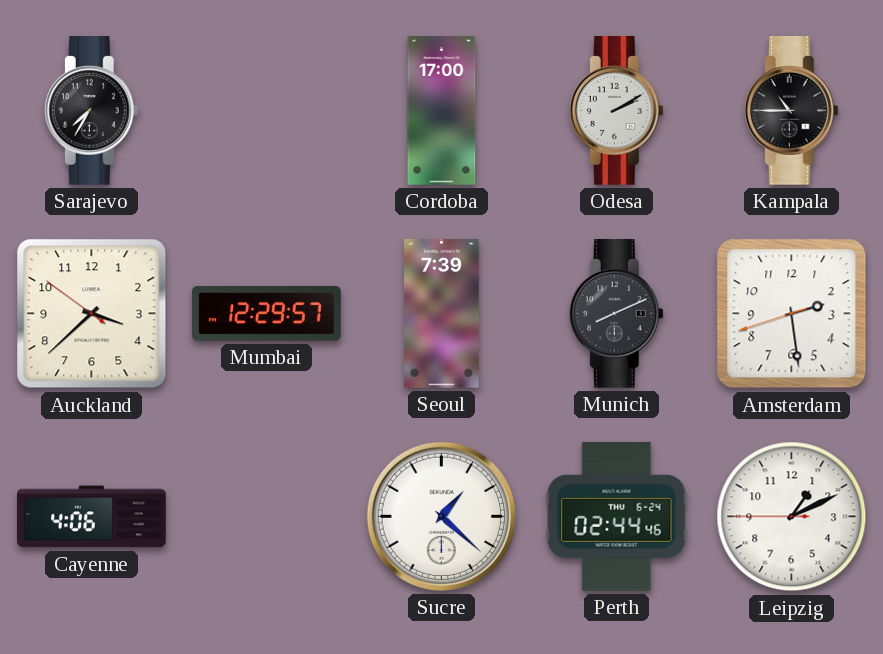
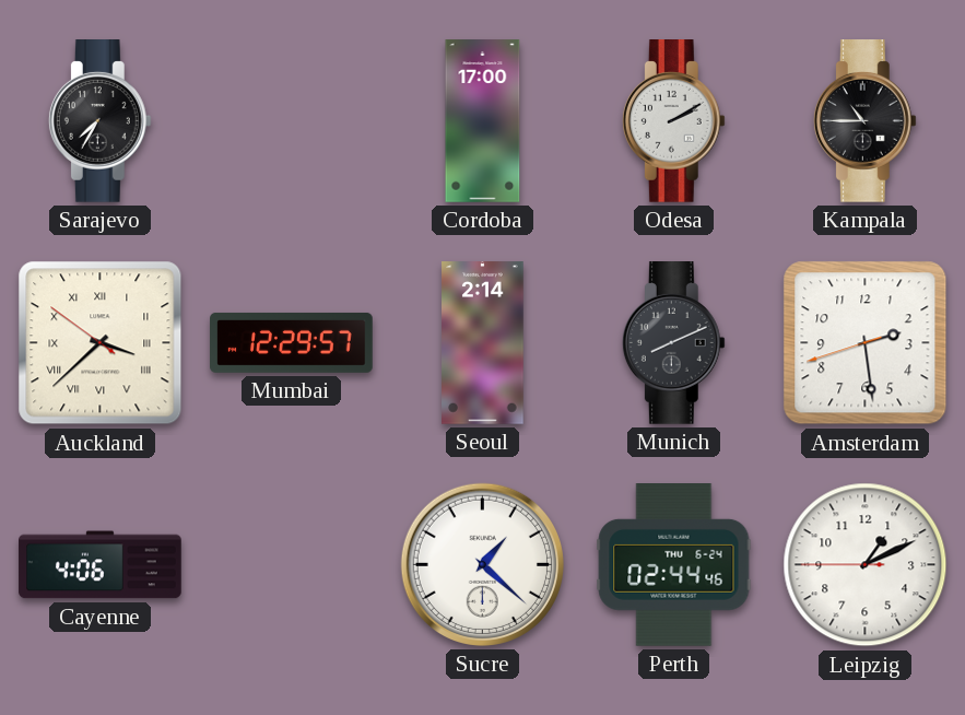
Auckland numerals: Arabic -> Roman (101, 343)
Seoul: 7:39 -> 2:14 (483, 343)
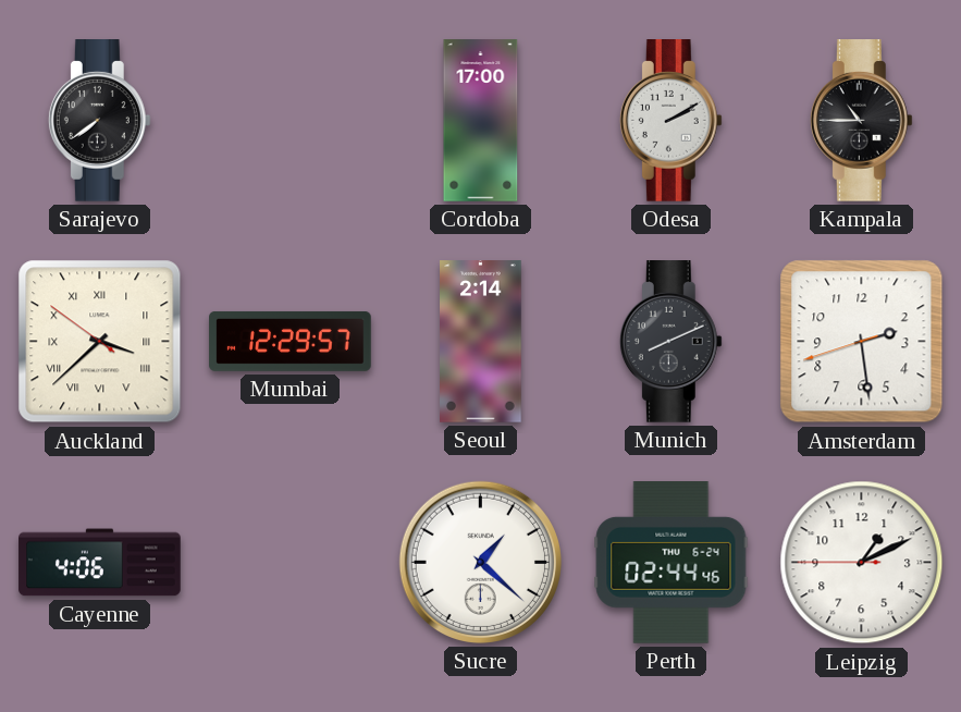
Sarajevo: 7:35 -> 7:39 (99, 121)
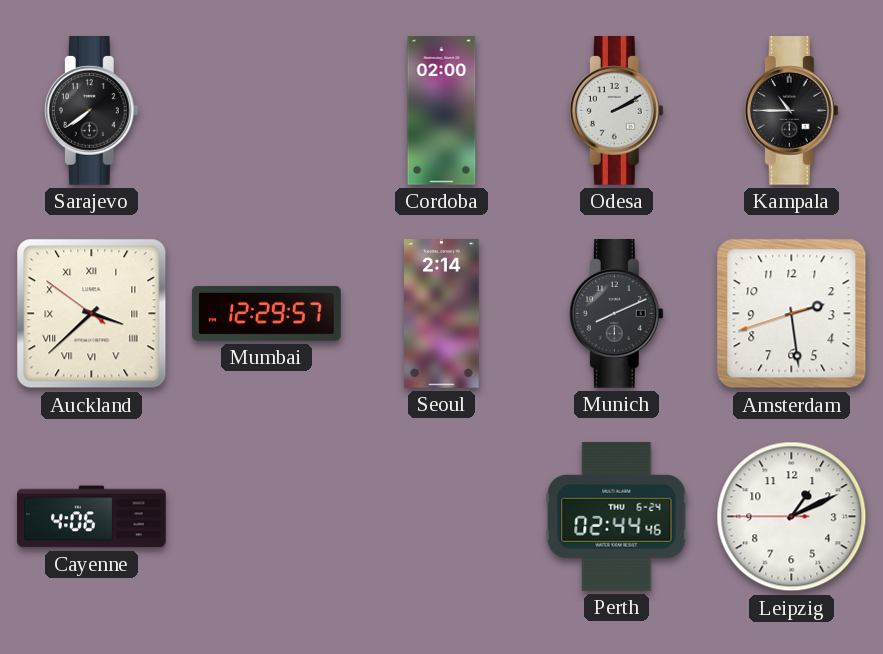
Cordoba: 17:00 -> 02:00 (442, 111)
Sucre: 1:22 -> none (480, 562)
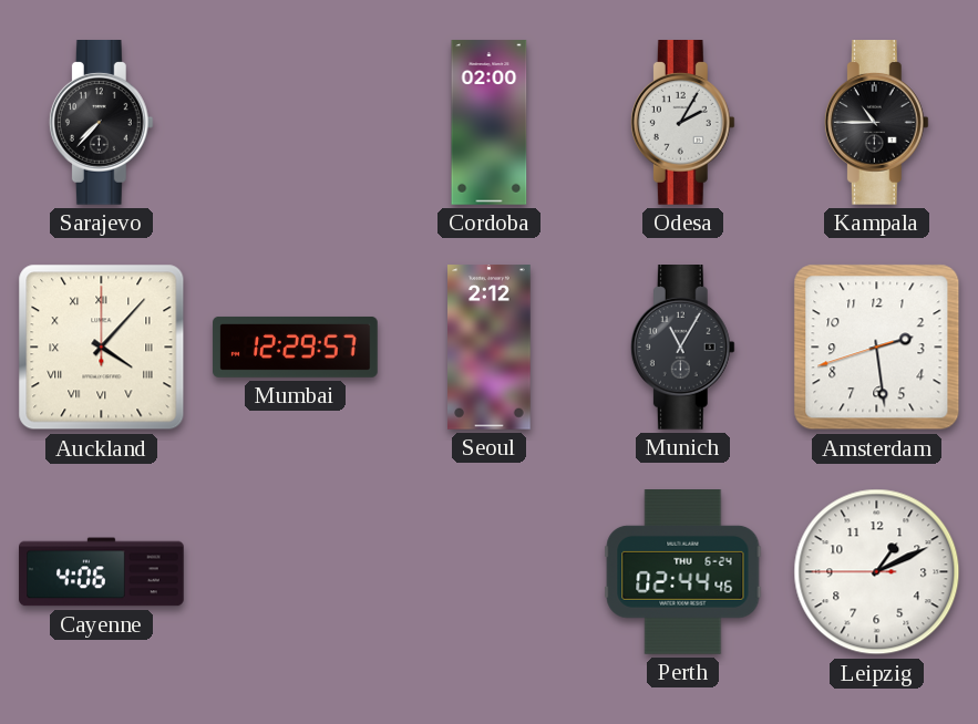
Sarajevo: 7:39 -> 7:37 (101, 123)
Odesa: 2:10 -> 2:05 (682, 123)
Auckland: 3:37 -> 4:07 (102, 348)
Seoul: 2:14 -> 2:12 (490, 348)
Munich: 8:11 -> 11:05 (682, 348)
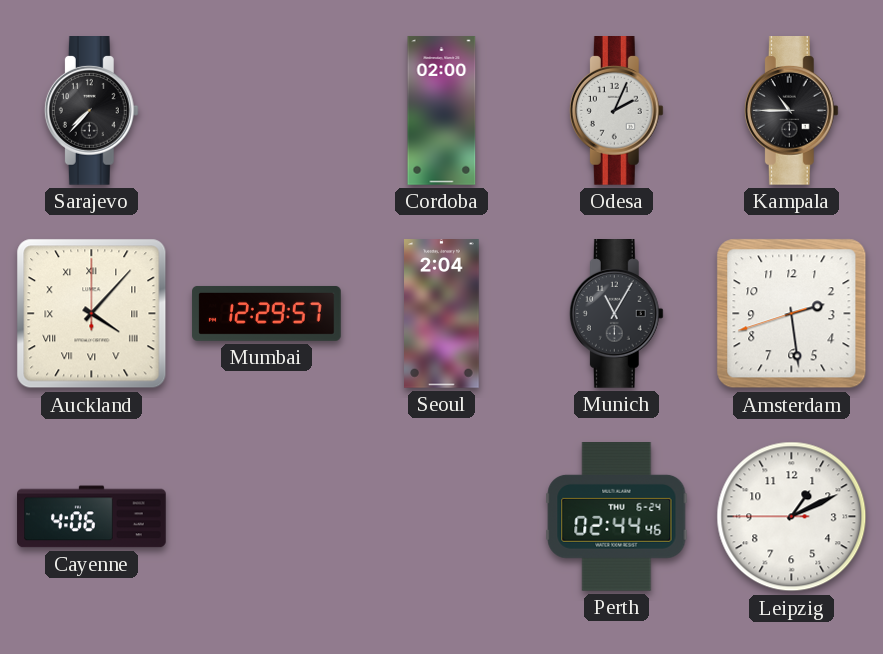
Odesa: 2:05 -> 2:04 (616, 111)
Seoul: 2:12 -> 2:04 (442, 314)
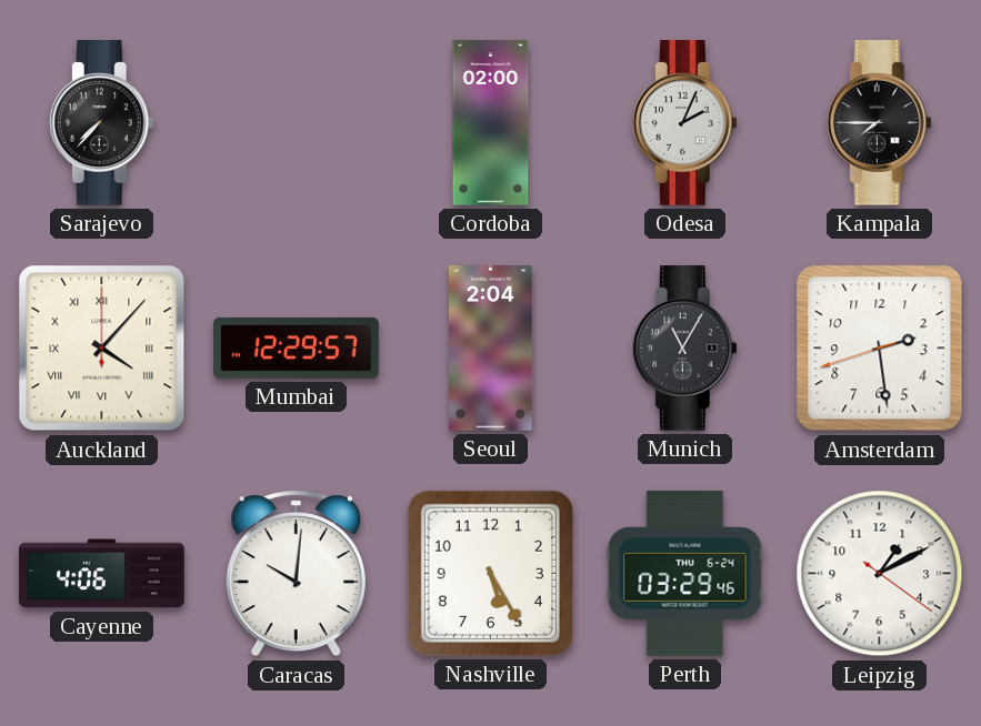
Kampala: 10:45 -> 7:45 (879, 123)
Caracas: none -> 10:01 (296, 573)
Nashville: none -> 5:25 (490, 573)
Perth: 02:44 -> 03:29 (685, 574)
Leipzig: 1:10:45 -> 1:10:21 (880, 574)
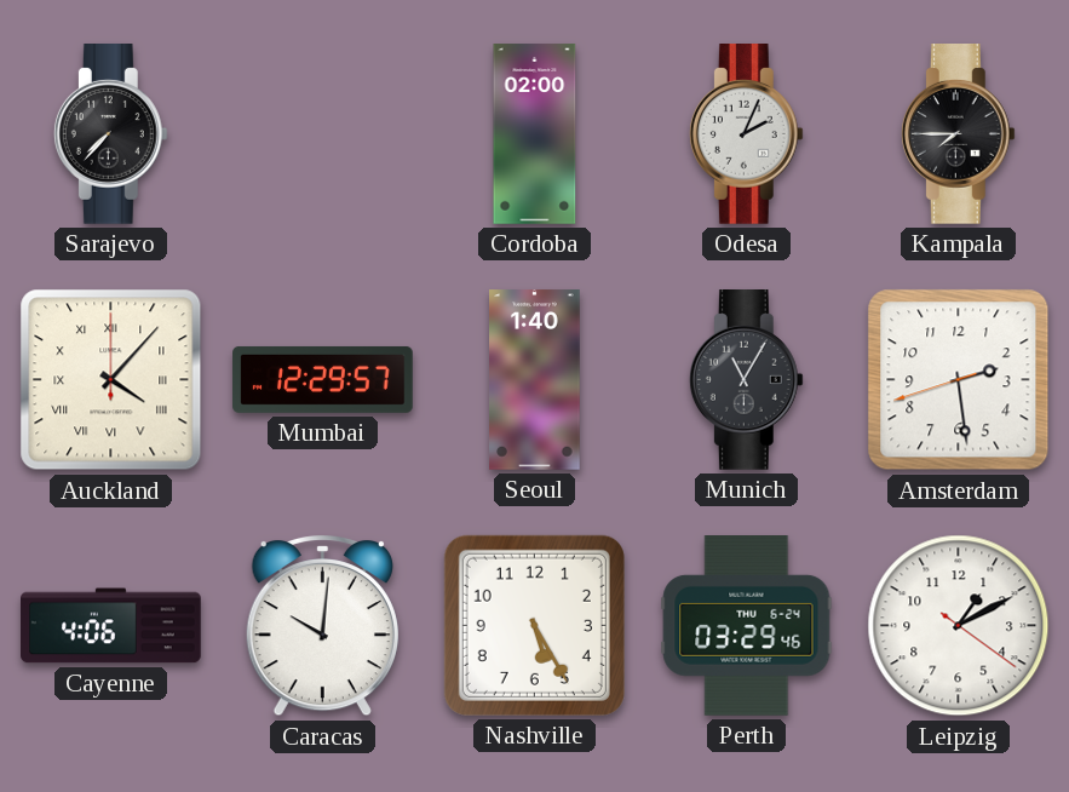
Seoul: 2:04 -> 1:40 (535, 380)
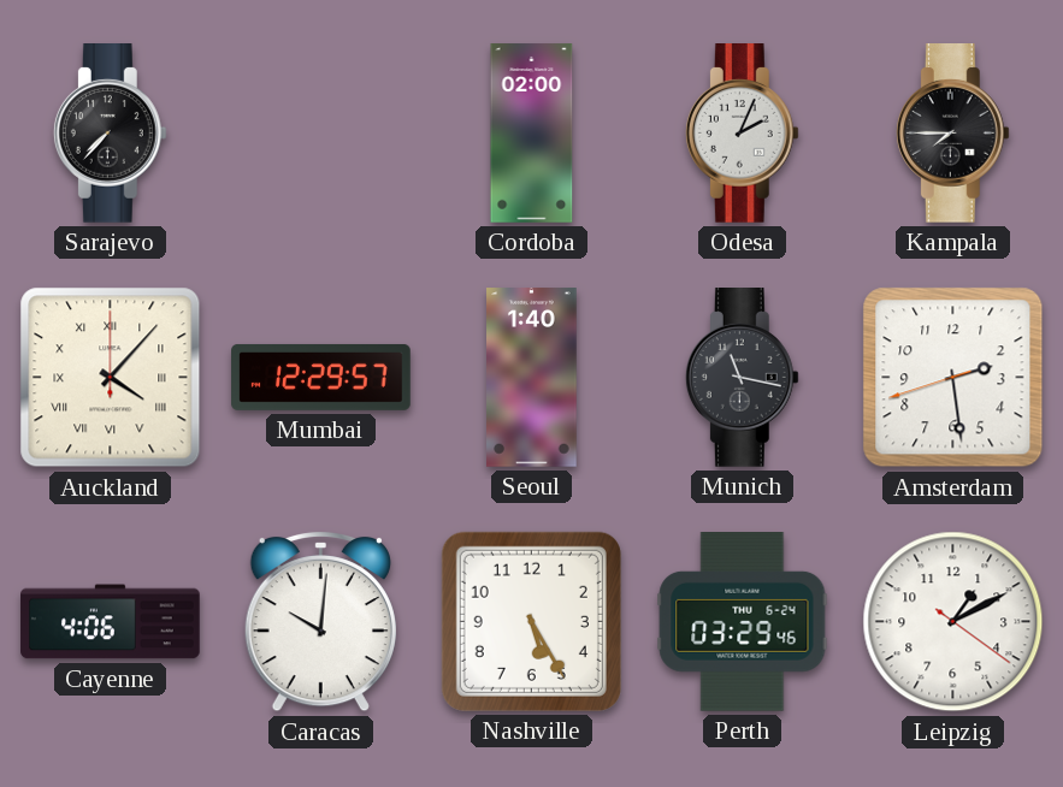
Munich: 11:05 -> 11:17 (742, 378)
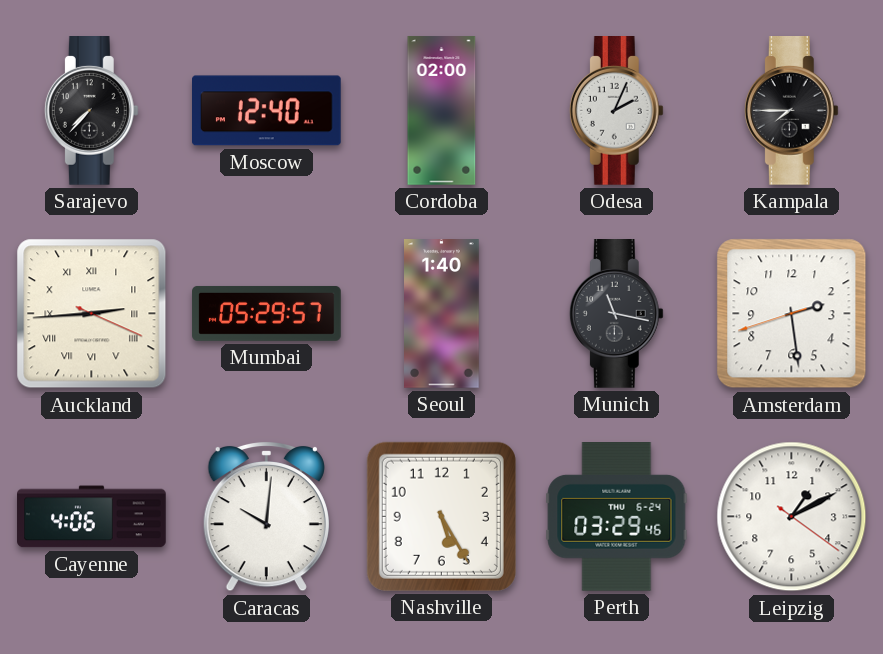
Moscow: none -> 12:40 (267, 111)
Auckland: 4:07 -> 2:44 (92, 314)
Mumbai: 12:29 -> 05:29 (267, 313)
